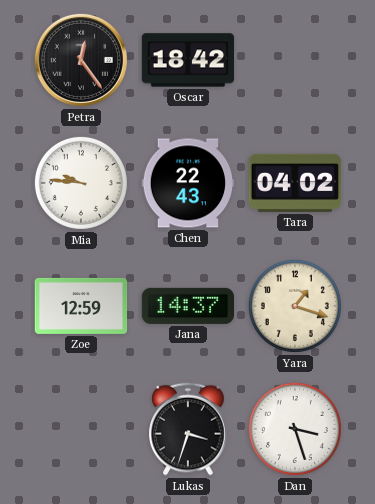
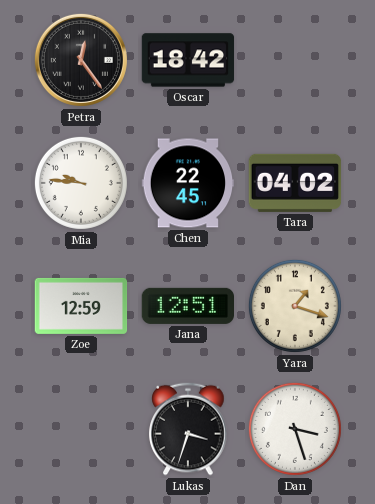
Chen: 22:43 -> 22:45 (188, 183)
Jana: 14:37 -> 12:51 (187, 306)
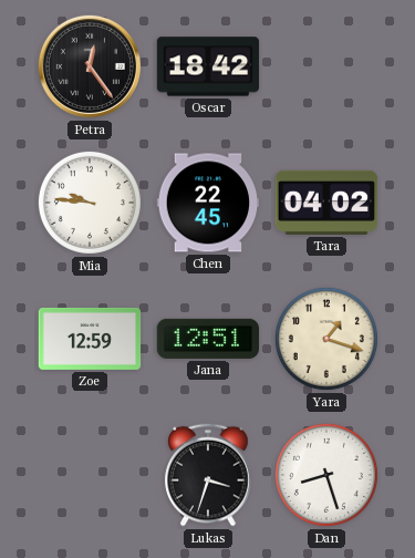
Dan: 3:27 -> 8:27 (326, 475)
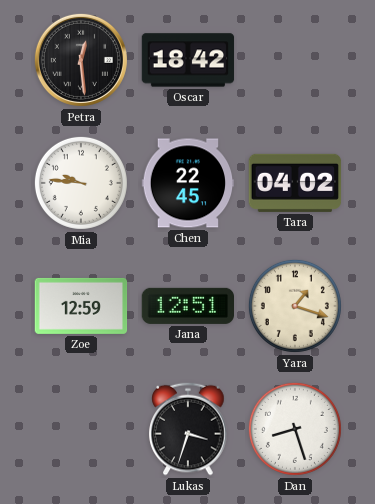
Petra: 12:24 -> 12:29 (81, 60)
